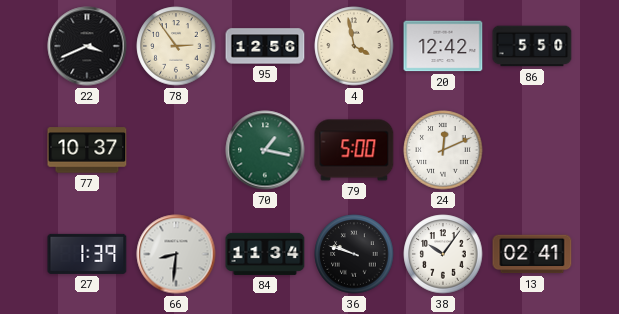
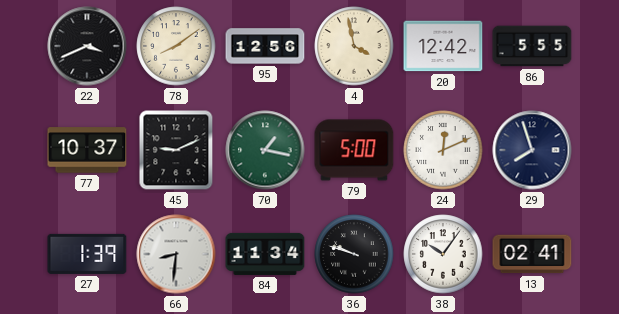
78: 2:54 -> 8:09 (176, 46)
86: 5:50 -> 5:55 (532, 46)
45: none -> 9:11 (176, 150)
29: none -> 7:57 (532, 150)
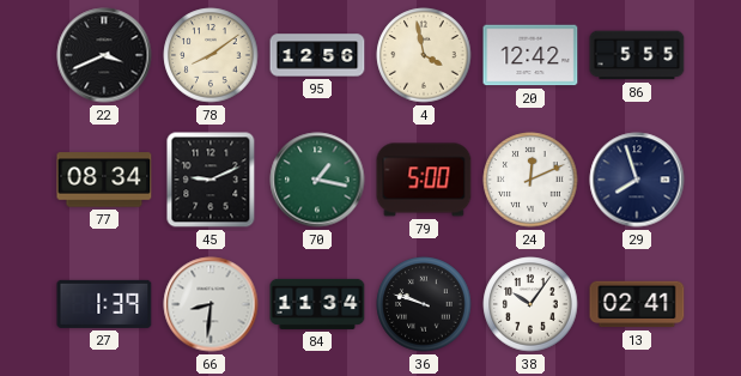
77: 10:37 -> 08:34 (104, 180)
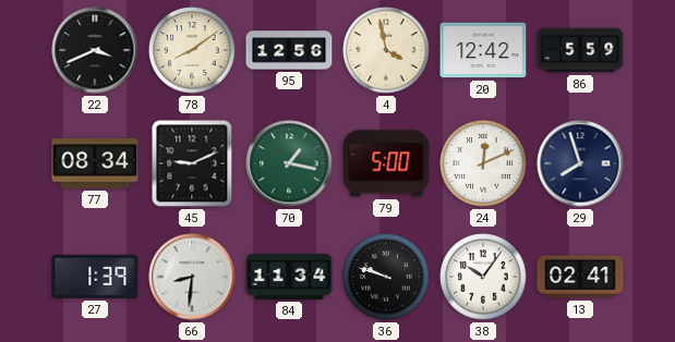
86: 5:55 -> 5:59 (580, 50)
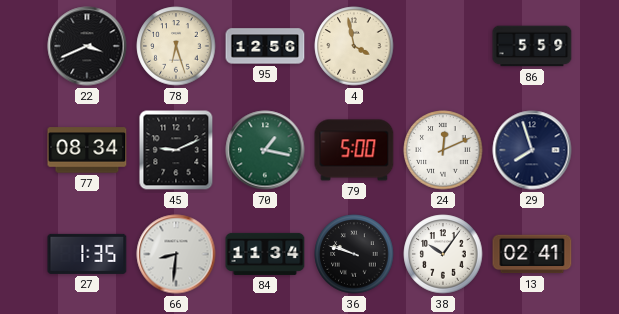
78: 8:09 -> 6:27 (176, 46)
20: 12:42 -> none (483, 50)
27: 1:39 -> 1:35 (87, 254)
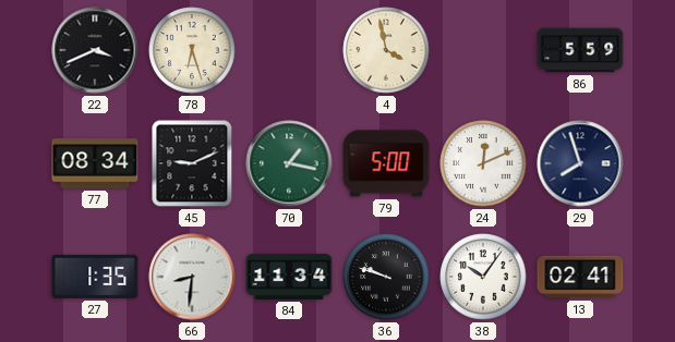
95: 12:56 -> none (265, 46)
